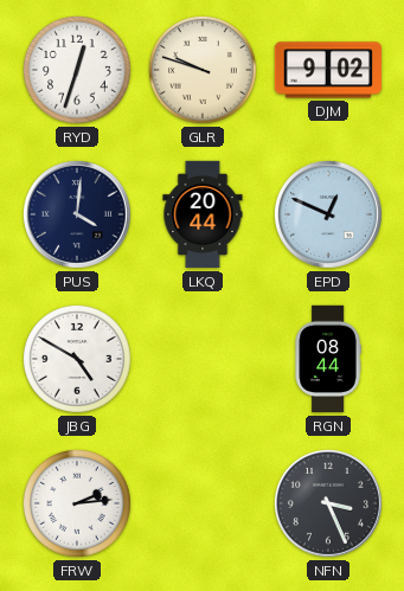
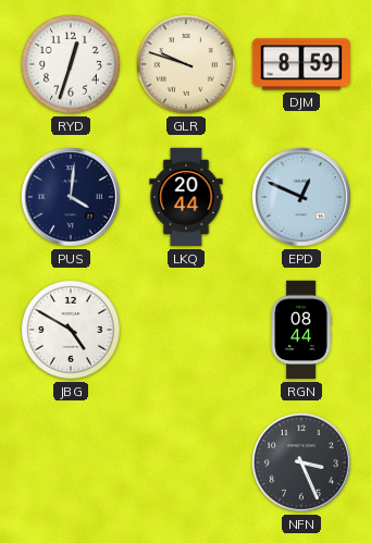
DJM: 9:02 -> 8:59 (300, 64)
FRW: 2:14 -> none (78, 505)
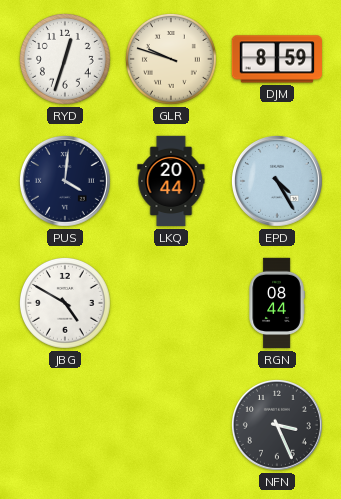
EPD: 12:49 -> 4:25 (277, 181)
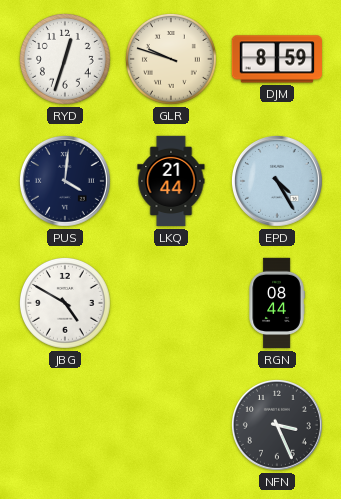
LKQ: 20:44 -> 21:44 (171, 181)
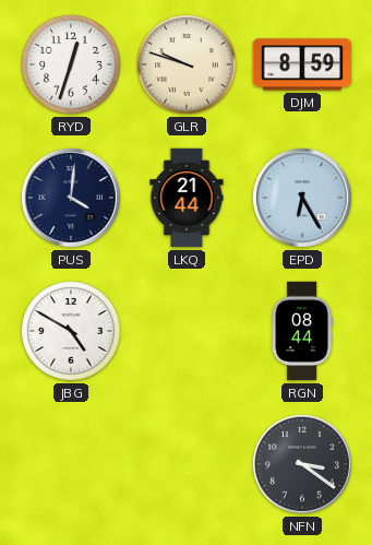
EPD: 4:25 -> 6:25 (302, 198)
NFN: 3:26 -> 3:21 (302, 464)
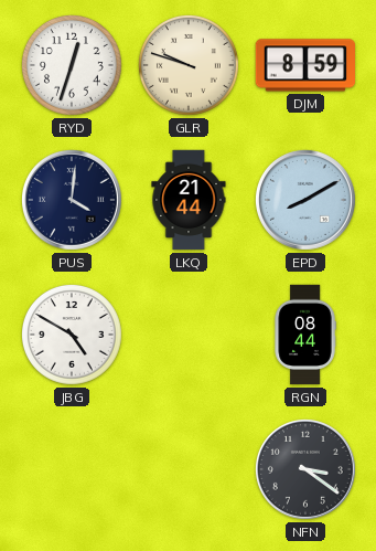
EPD: 6:25 -> 8:10 (305, 200)
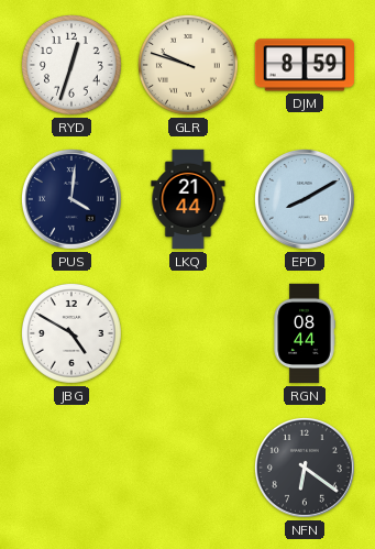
NFN: 3:21 -> 6:21 (305, 468)
